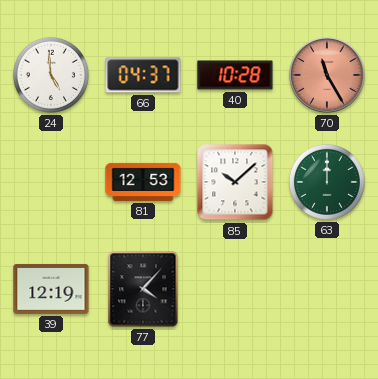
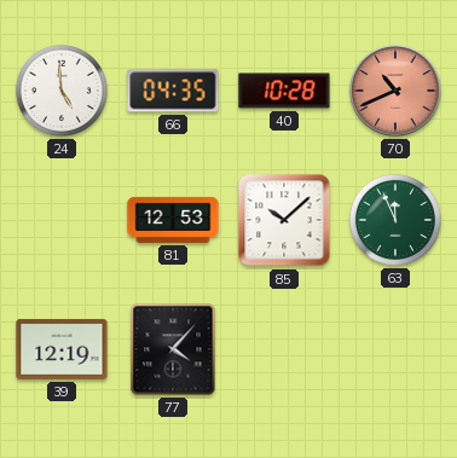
66: 04:37 -> 04:35 (173, 91)
70: 11:25 -> 10:41 (395, 91)
63: 12:00 -> 11:56 (395, 220)
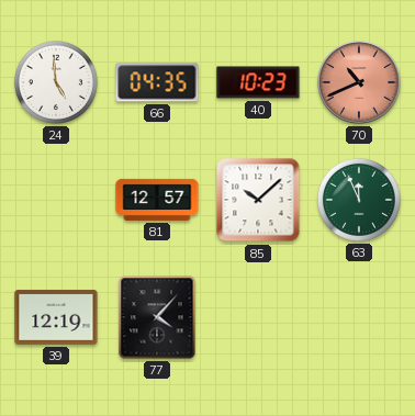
40: 10:28 -> 10:23 (258, 82)
81: 12:53 -> 12:57 (157, 200)
